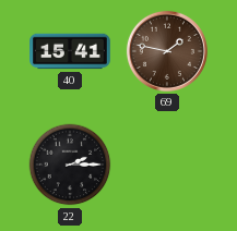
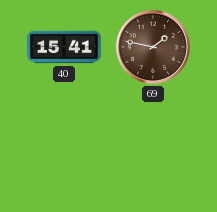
22: 2:15 -> none (70, 165)
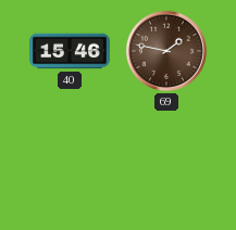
40: 15:41 -> 15:46 (70, 51)
